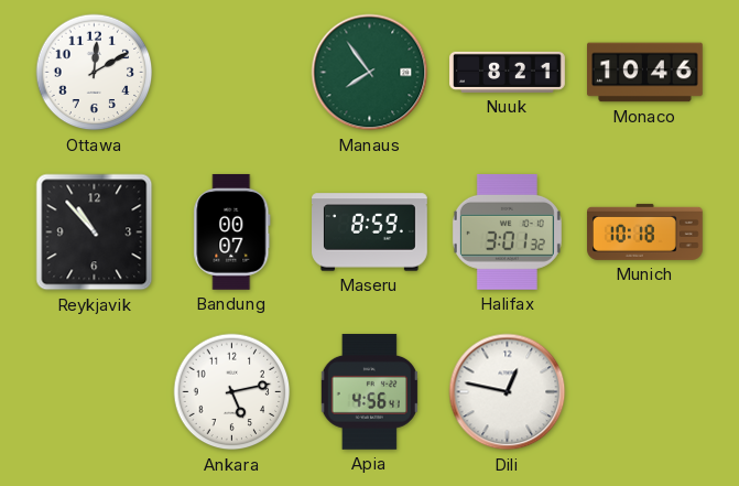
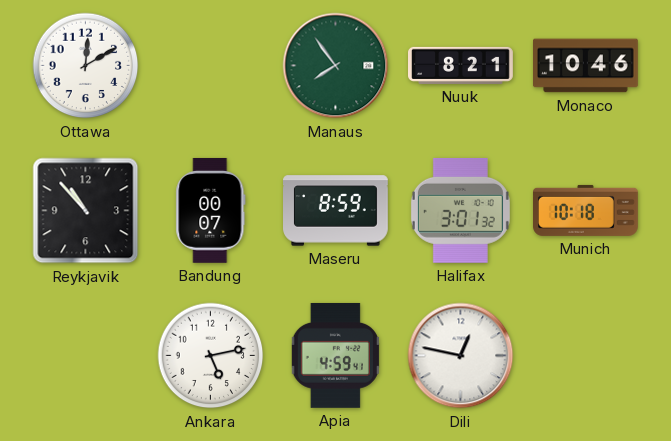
Apia: 4:56 -> 4:59 (335, 355)
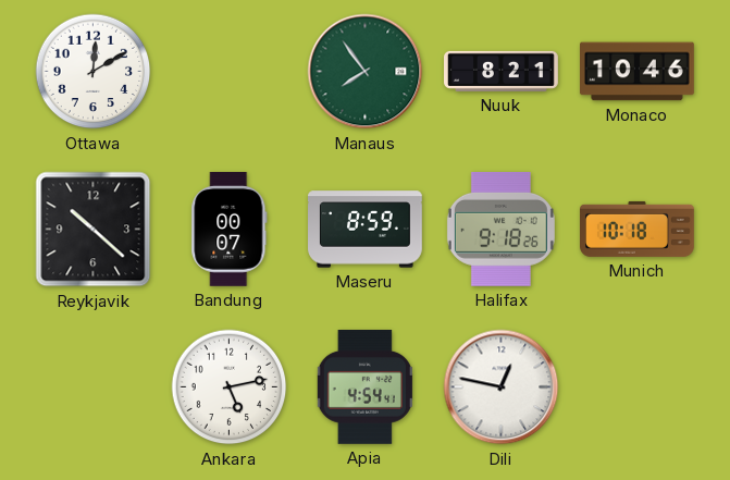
Reykjavik: 10:53 -> 10:22 (94, 230)
Halifax: 3:01 -> 9:18 (500, 229)
Apia: 4:59 -> 4:54 (364, 386)
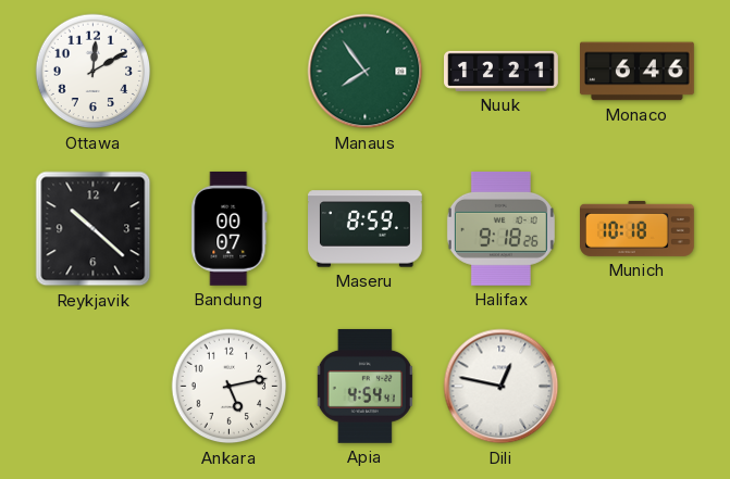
Nuuk: 8:21 -> 12:21 (502, 71)
Monaco: 10:46 -> 6:46 (638, 72)
